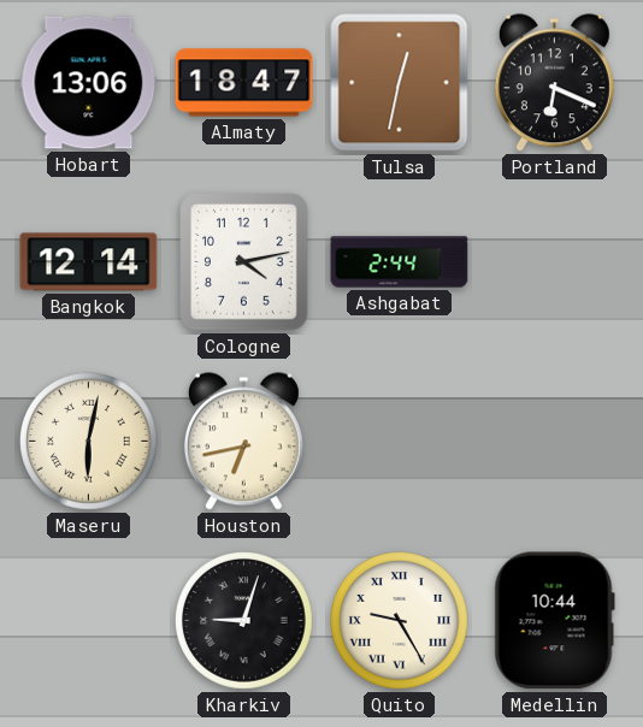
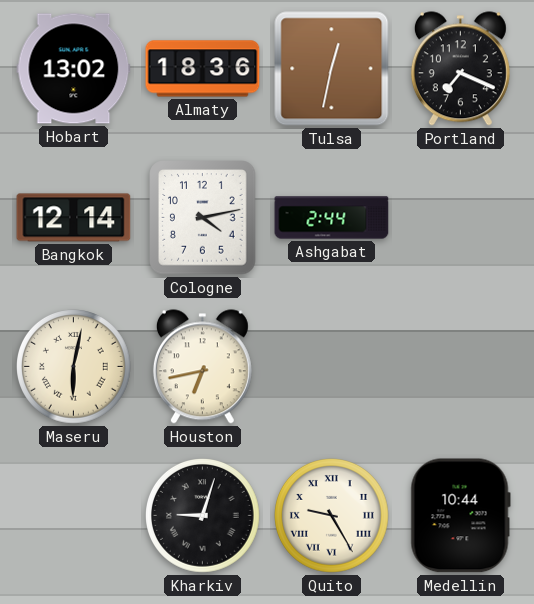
Hobart: 13:06 -> 13:02 (74, 69)
Almaty: 18:47 -> 18:36 (203, 69)
Portland: 6:19 -> 7:19 (460, 69)
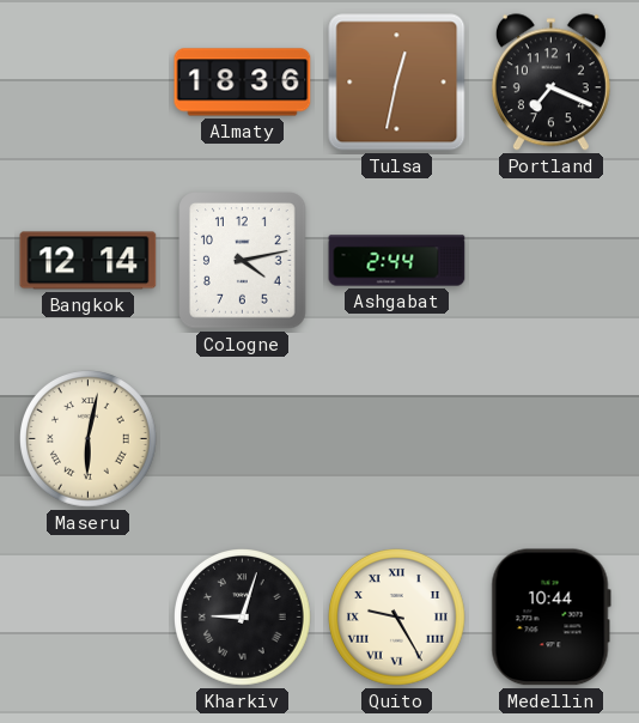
Hobart: 13:02 -> none (74, 69)
Houston: 6:43 -> none (202, 367)
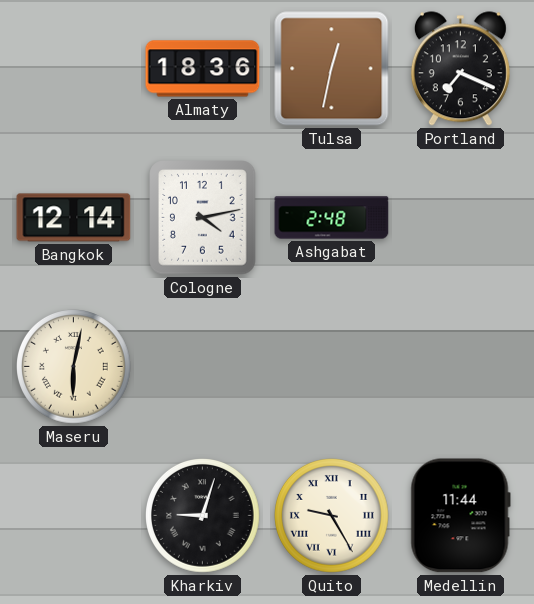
Ashgabat: 2:44 -> 2:48 (332, 218)
Medellin: 10:44 -> 11:44 (460, 516)
